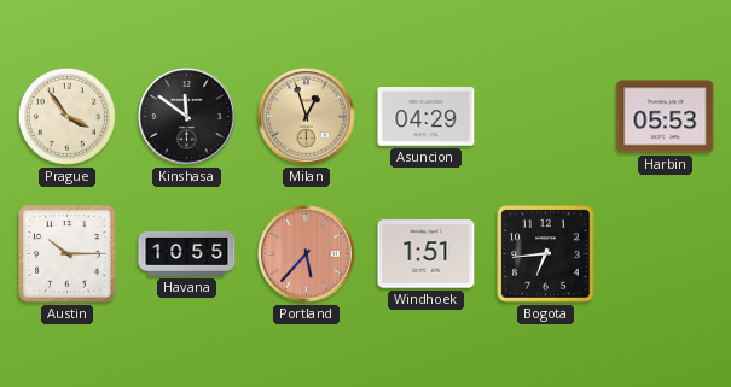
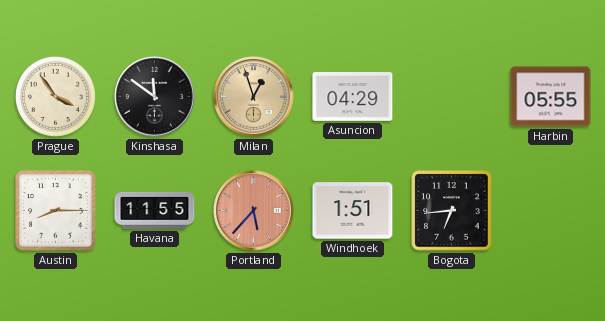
Harbin: 05:53 -> 05:55 (551, 97)
Austin: 10:15 -> 8:15 (56, 211)
Havana: 10:55 -> 11:55 (155, 210)
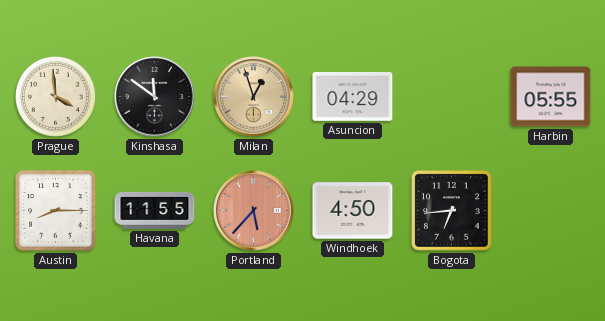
Prague: 3:54 -> 3:59 (55, 96)
Windhoek: 1:51 -> 4:50 (353, 211)
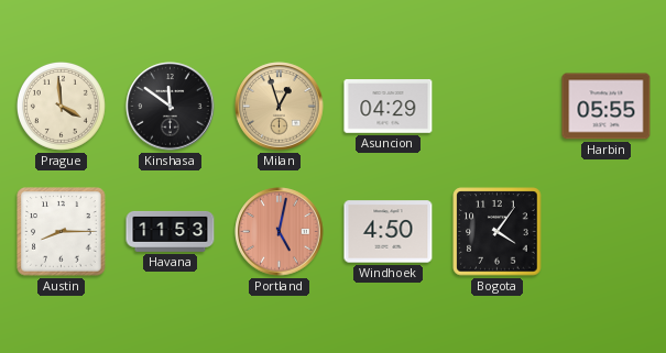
Havana: 11:55 -> 11:53 (171, 231)
Portland: 5:37 -> 5:02 (280, 232)
Bogota: 6:44 -> 4:06 (498, 232)
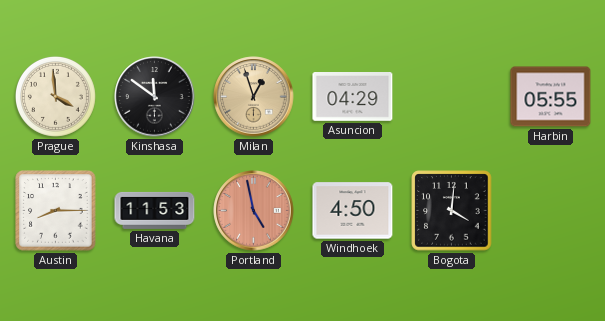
Portland: 5:02 -> 4:58 (254, 211)
Bogota: 4:06 -> 4:01 (452, 211)
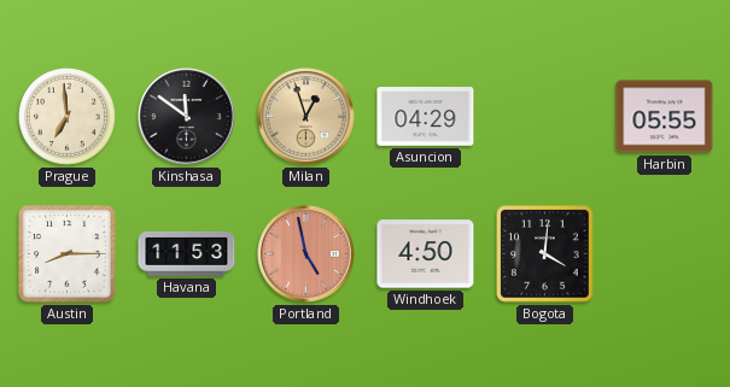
Prague: 3:59 -> 6:59 (66, 116)
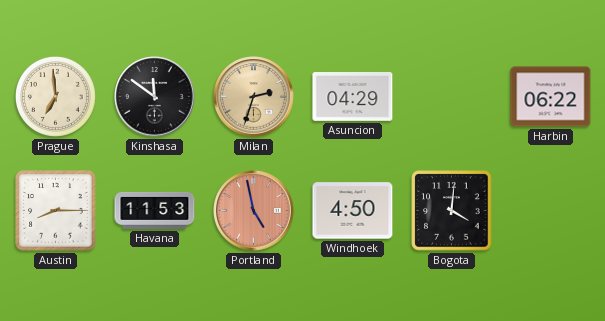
Milan: 12:57 -> 2:33 (254, 97)
Harbin: 05:55 -> 06:22 (551, 97)
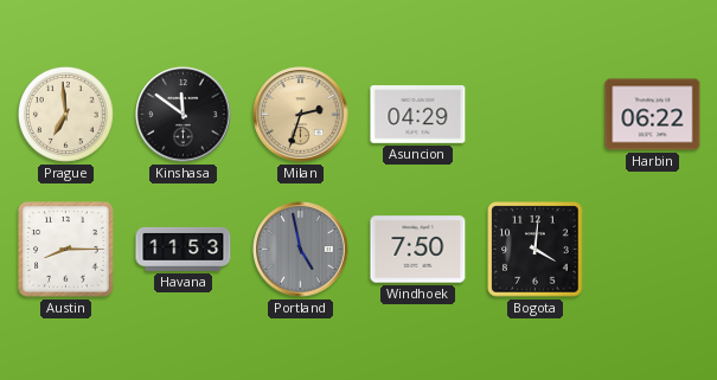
Portland dial: salmon -> grey (301, 250)
Windhoek: 4:50 -> 7:50 (418, 250)
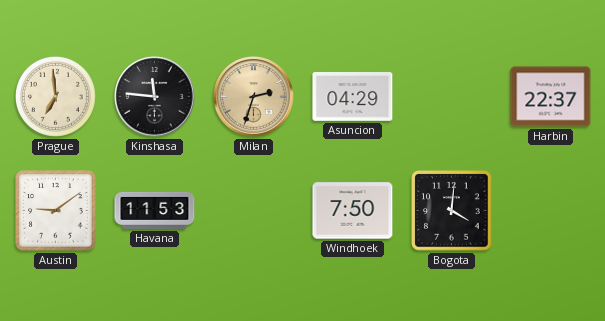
Kinshasa: 11:51 -> 11:46 (155, 97)
Harbin: 06:22 -> 22:37 (551, 97)
Austin: 8:15 -> 9:09 (56, 211)
Portland: 4:58 -> none (301, 250)
